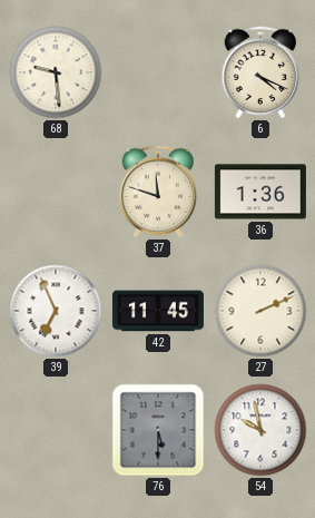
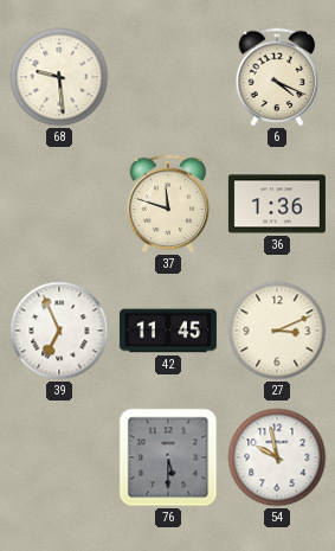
27: 2:11 -> 3:11 (277, 331)
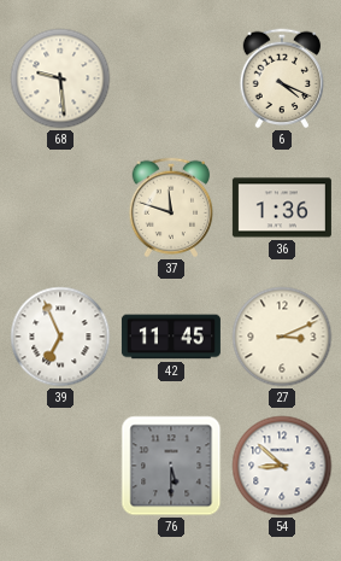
54: 9:58 -> 8:52 (282, 466)
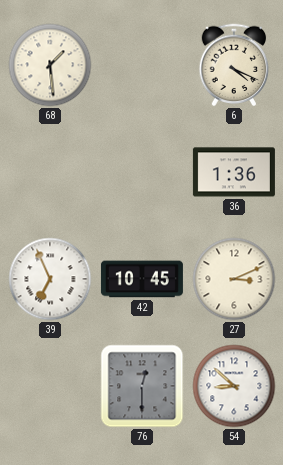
68: 9:29 -> 1:29 (50, 65)
37: 11:48 -> none (171, 208)
42: 11:45 -> 10:45 (142, 279)
76: 5:30 -> 12:30 (142, 386)
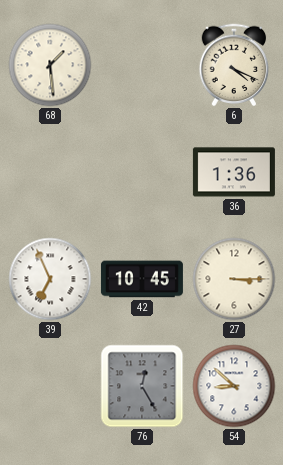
27: 3:11 -> 3:15 (234, 279)
76: 12:30 -> 12:25 (142, 386)
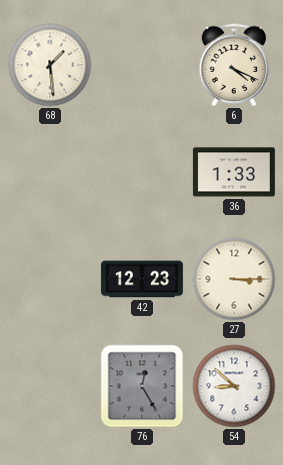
36: 1:36 -> 1:33 (234, 172)
39: 6:56 -> none (50, 279)
42: 10:45 -> 12:23 (142, 279)
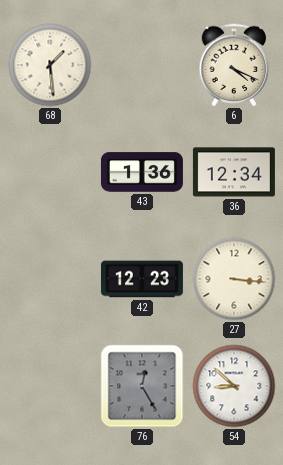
43: none -> 1:36 (142, 172)
36: 1:33 -> 12:34 (234, 172)
27: 3:15 -> 3:16 (234, 279)
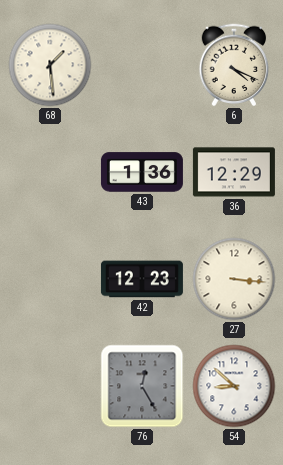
36: 12:34 -> 12:29 (234, 172)
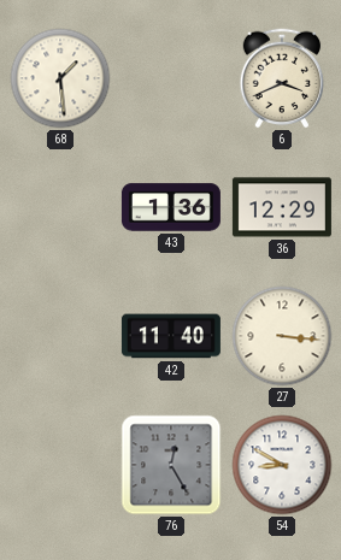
6: 4:19 -> 3:41 (282, 78)
42: 12:23 -> 11:40 (171, 336)
54: 8:52 -> 8:50 (282, 465)
